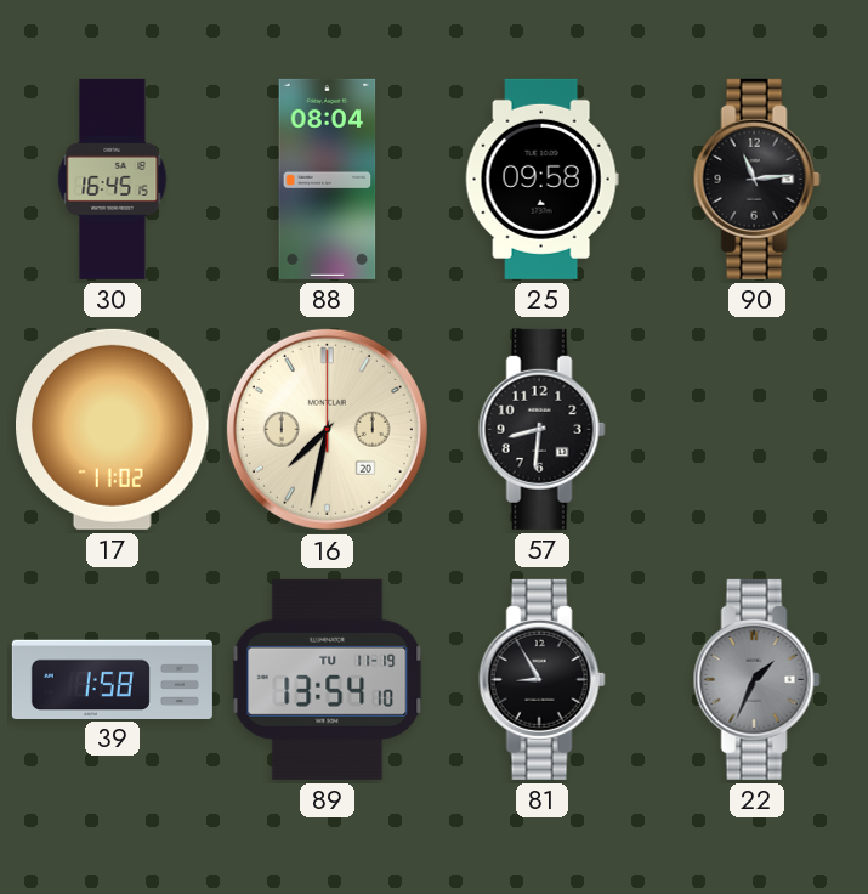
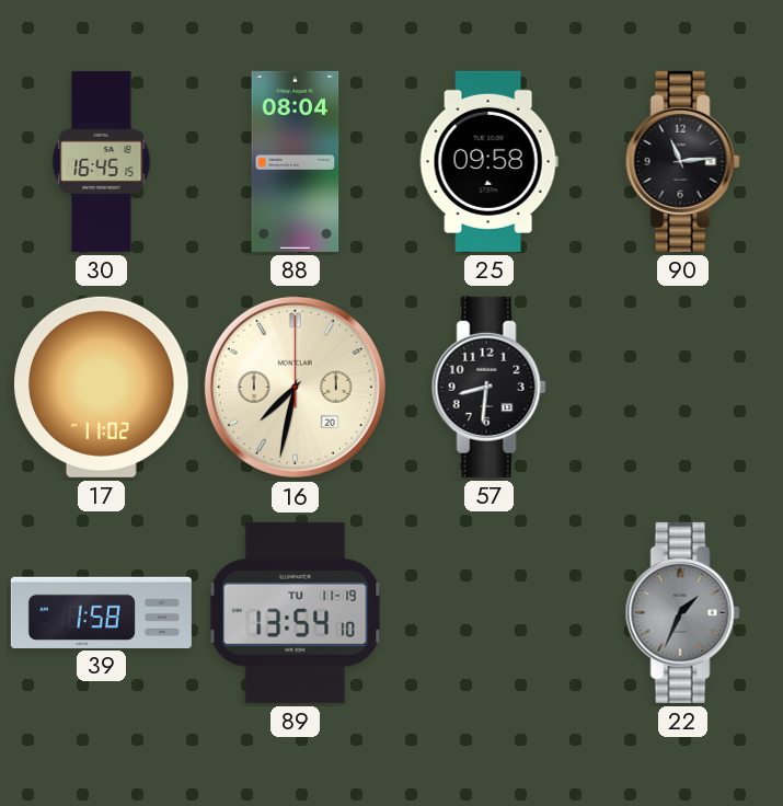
81: 8:55 -> none (541, 679)
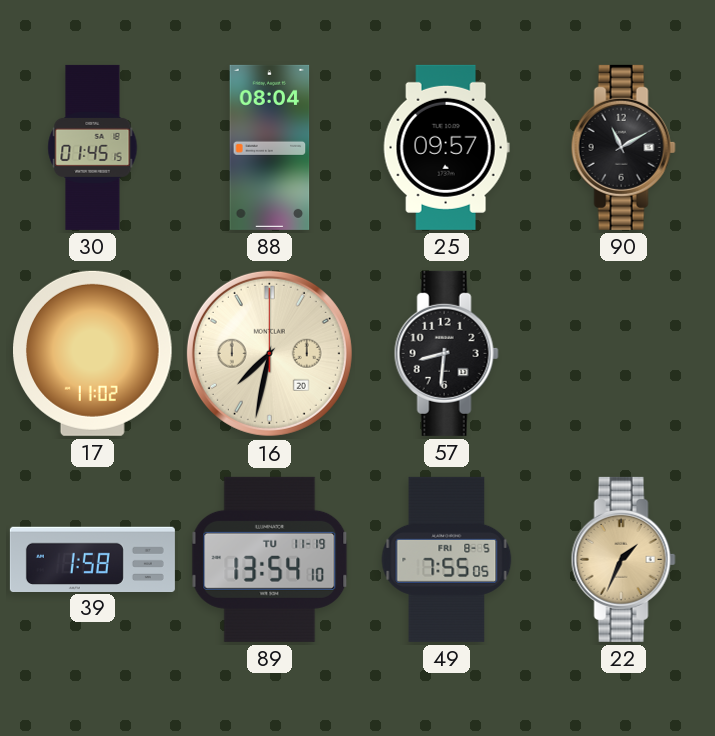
30: 16:45 -> 01:45 (93, 147)
25: 09:58 -> 09:57 (446, 147)
90: 11:14 -> 11:10 (623, 147)
49: none -> 7:55 (447, 559)
22 dial: grey -> champagne (623, 559)
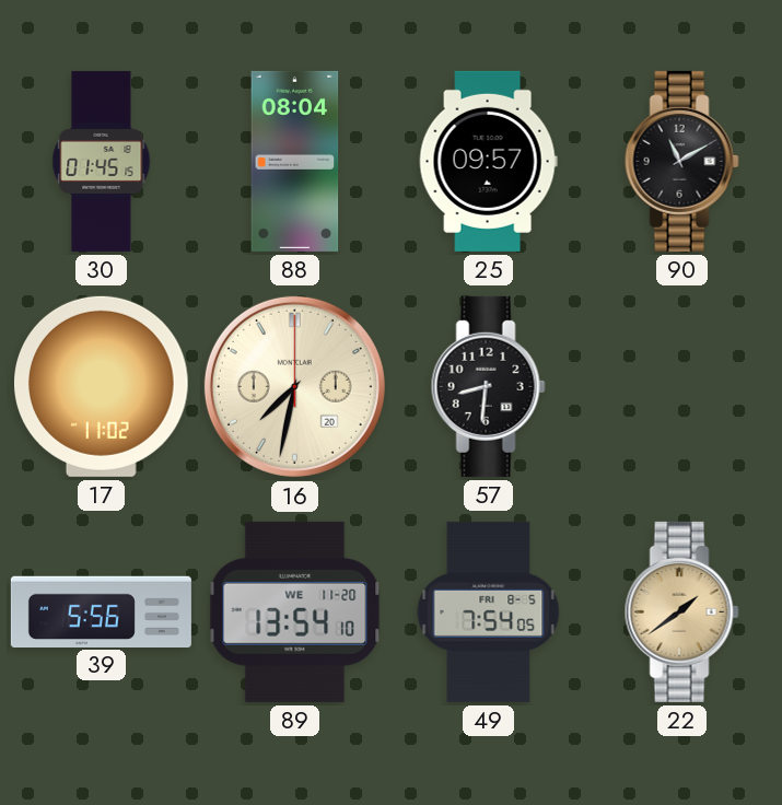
39: 1:58 -> 5:56 (101, 611)
89 date: TU 11-19 -> WE 11-20 (295, 611)
49: 7:55 -> 7:54 (489, 611)
22: 1:34 -> 1:39 (681, 611)
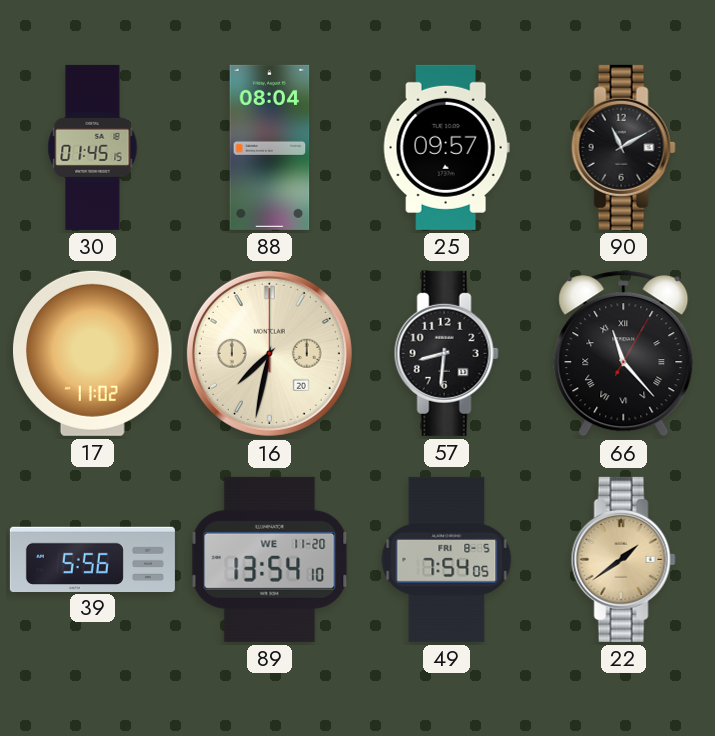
66: none -> 11:23 (624, 354)
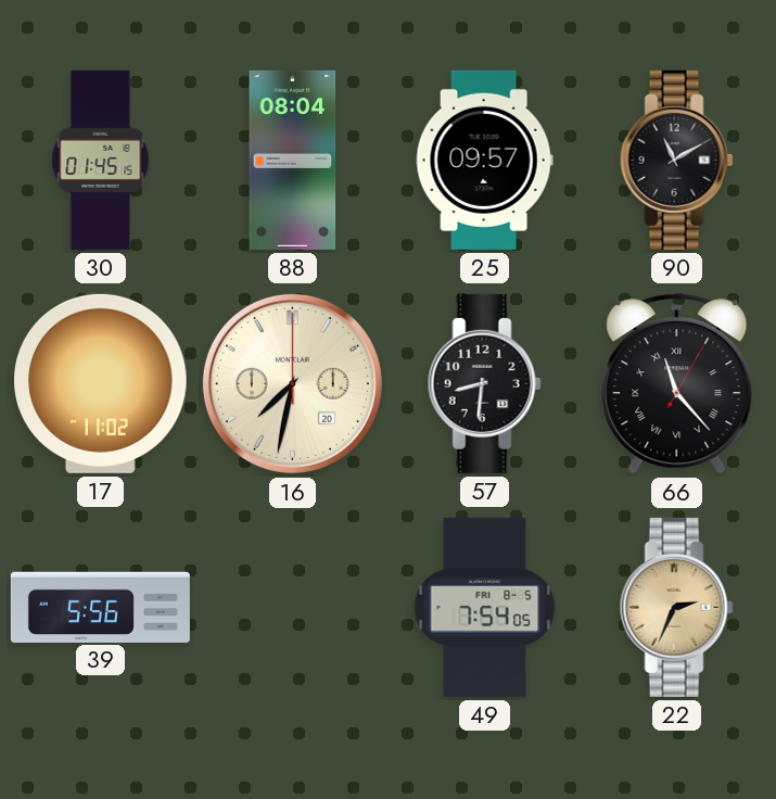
89: 13:54 -> none (270, 559)
22: 1:39 -> 2:34 (676, 607)
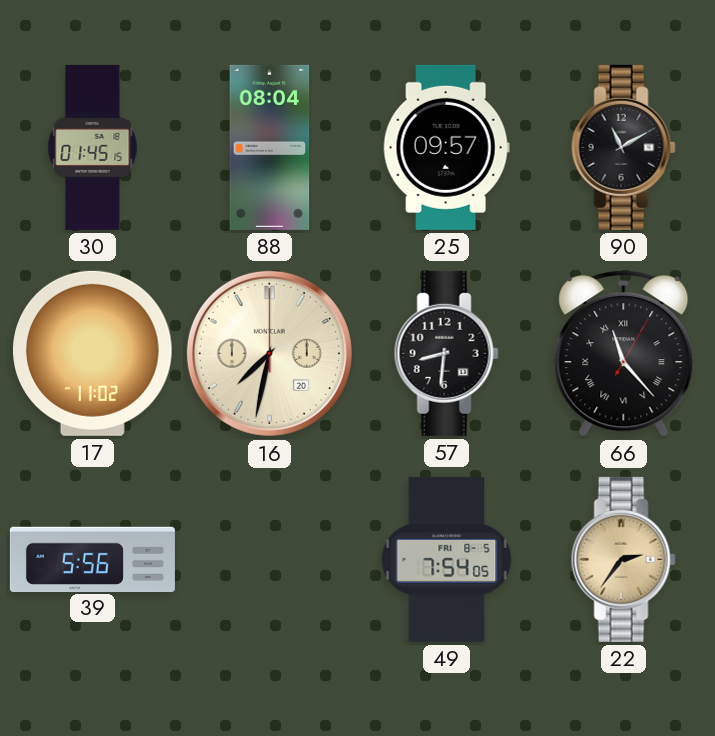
22: 2:34 -> 2:36 (623, 559)
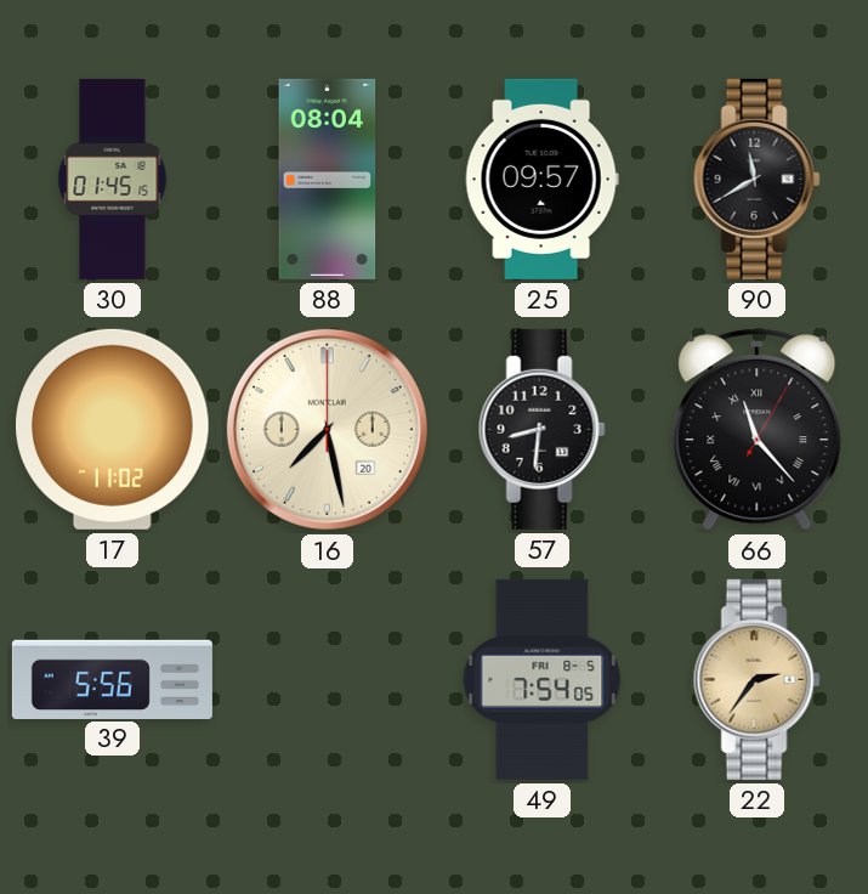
90: 11:10 -> 11:40 (756, 179)
16: 7:32 -> 7:28 (327, 429)
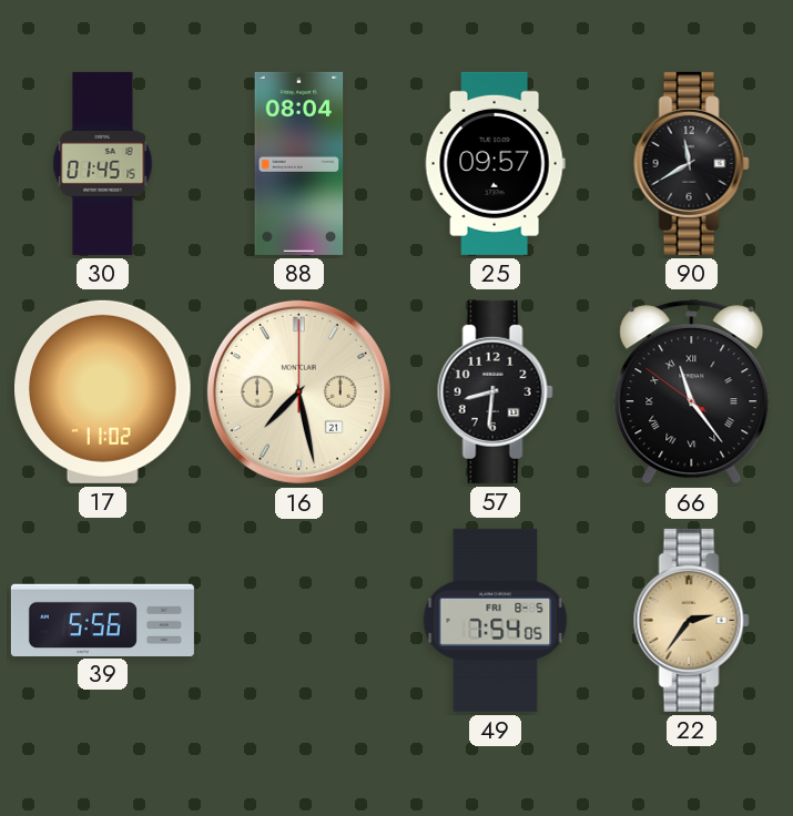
16 date: 20 -> 21 (298, 391)
66: 11:23:05 -> 11:23:51 (692, 392)
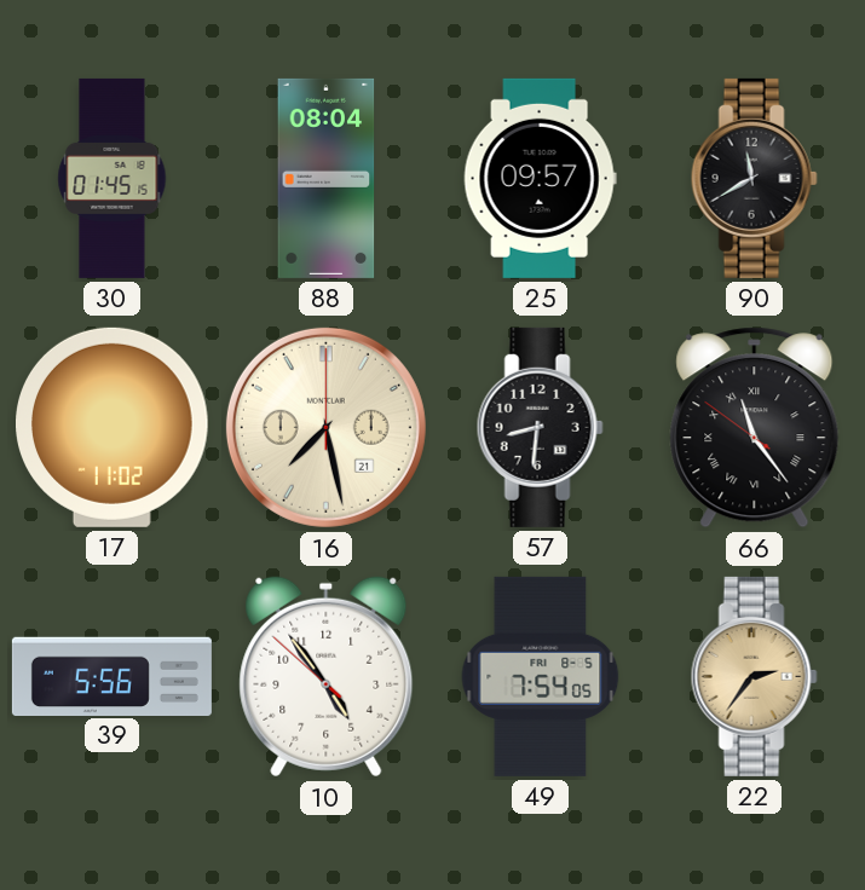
10: none -> 4:53 (327, 677)
